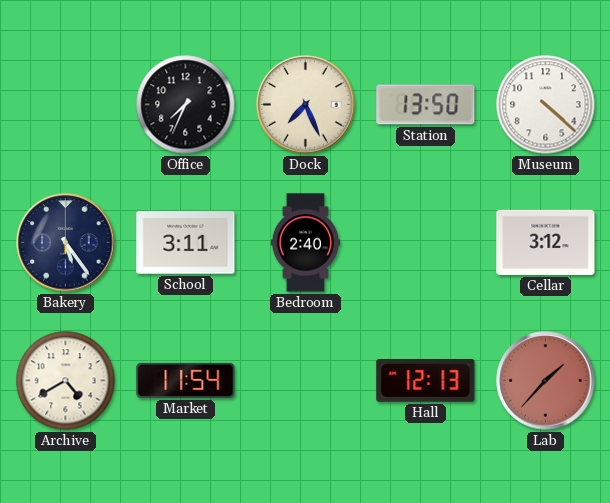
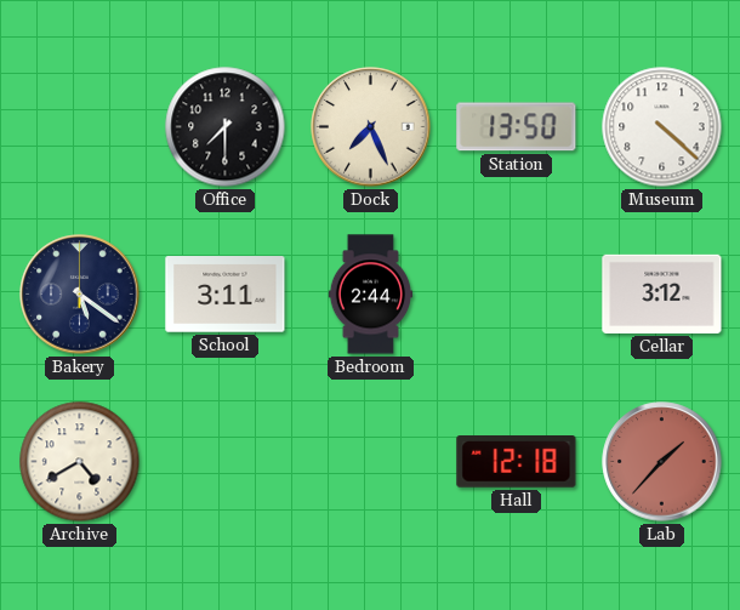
Office: 7:34 -> 7:30 (226, 127)
Bakery: 5:24 -> 5:21 (80, 295)
Bedroom: 2:40 -> 2:44 (371, 295)
Market: 11:54 -> none (186, 380)
Hall: 12:13 -> 12:18 (517, 462)
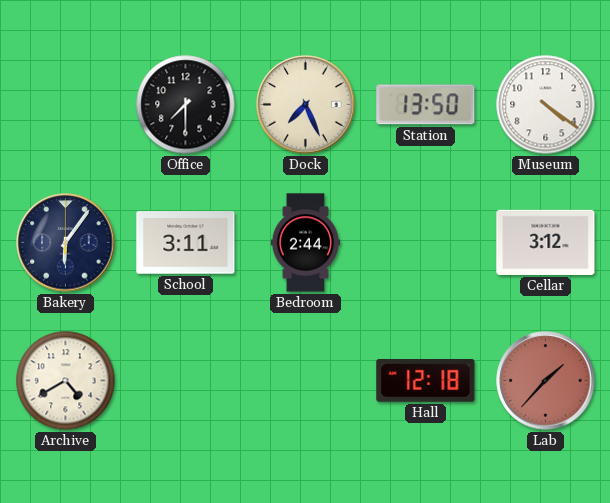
Museum: 4:22 -> 4:21 (546, 105)
Bakery: 5:21 -> 6:06 (66, 243)
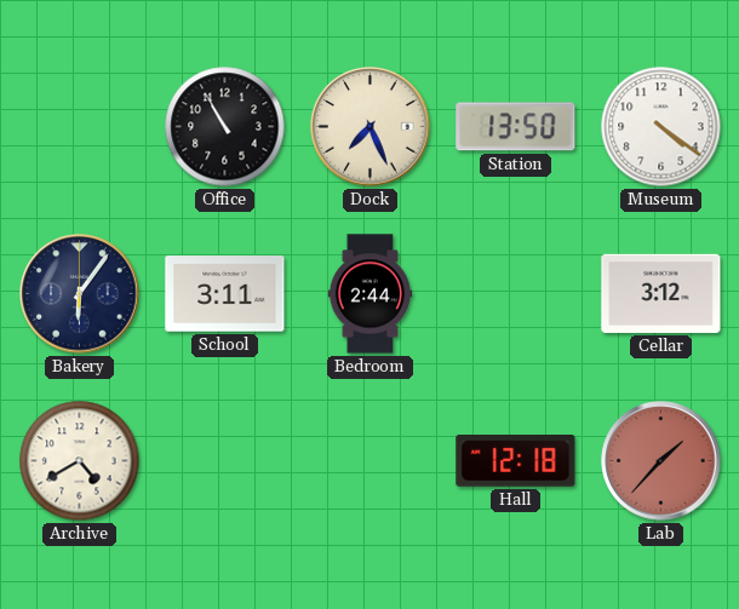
Office: 7:30 -> 10:55 (225, 127)
